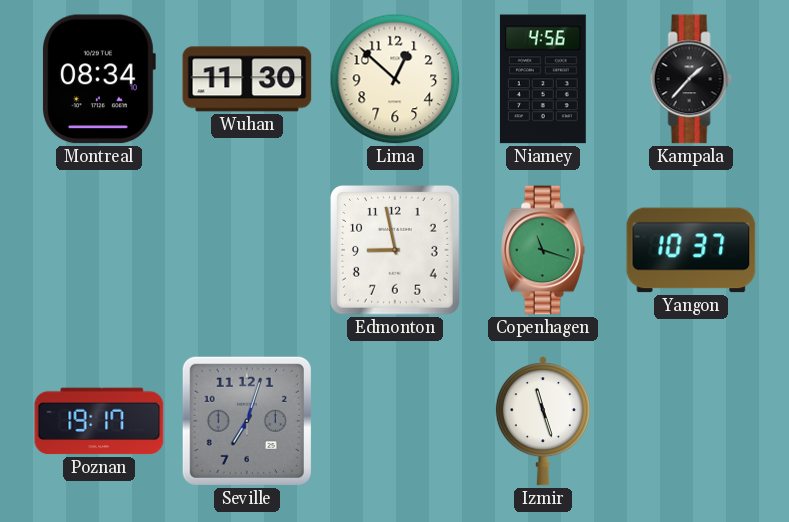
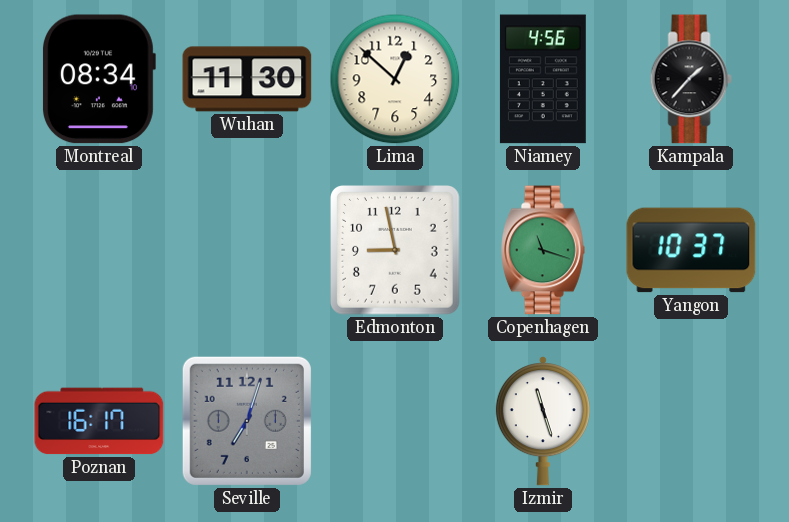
Poznan: 19:17 -> 16:17 (99, 421)
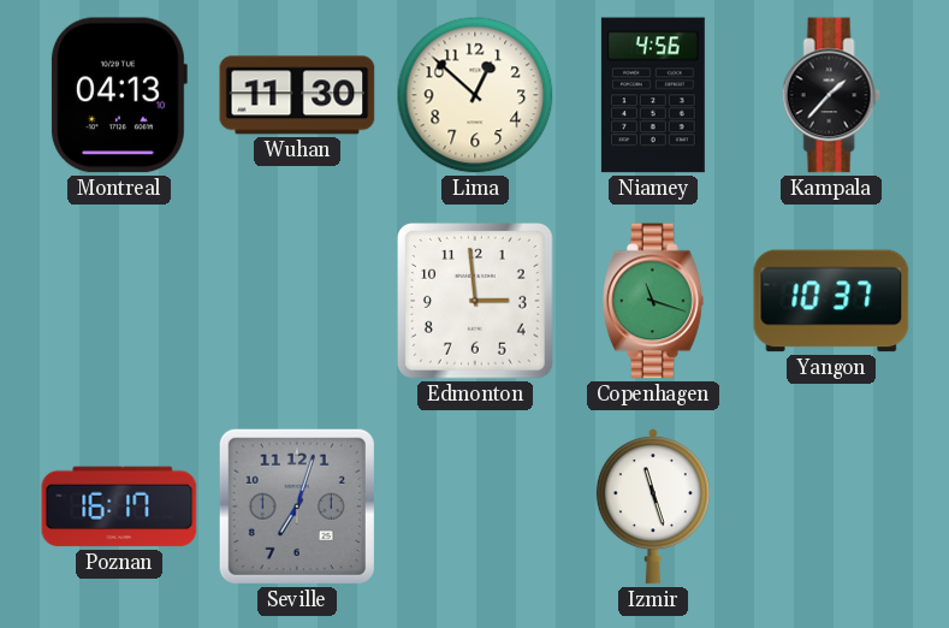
Montreal: 08:34 -> 04:13 (118, 95)
Edmonton: 8:58 -> 2:59 (475, 301)
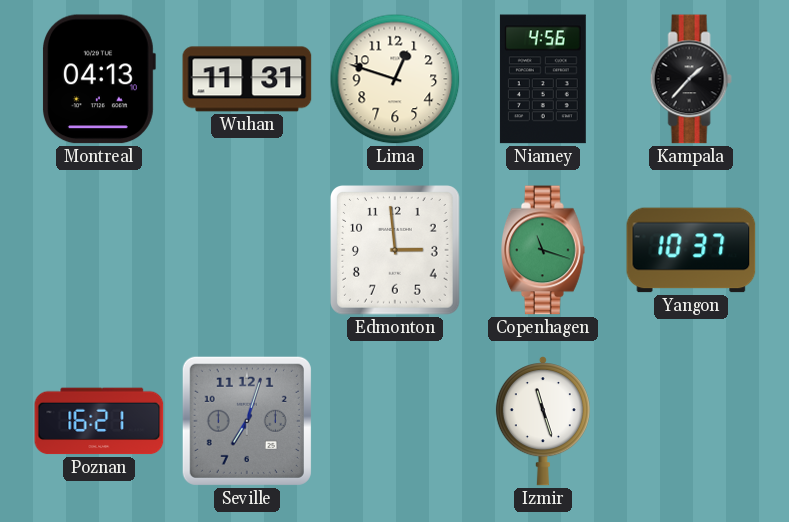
Wuhan: 11:30 -> 11:31 (247, 79)
Lima: 12:52 -> 12:48 (395, 79)
Poznan: 16:17 -> 16:21 (99, 421)
